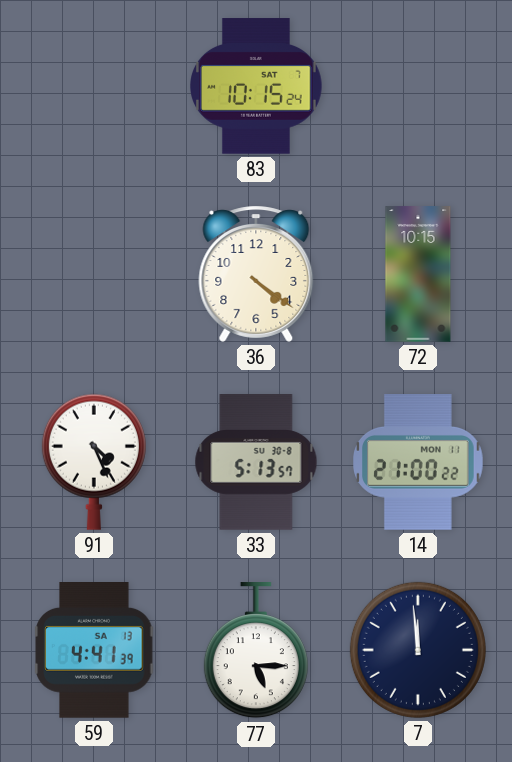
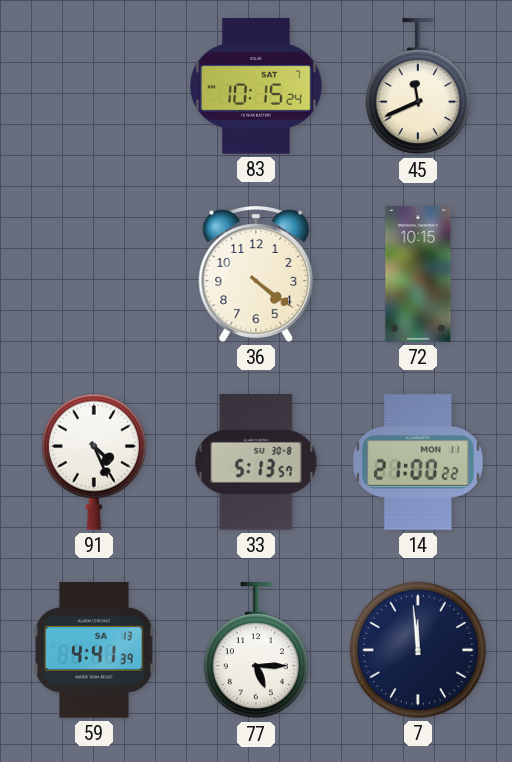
45: none -> 11:41 (418, 87)
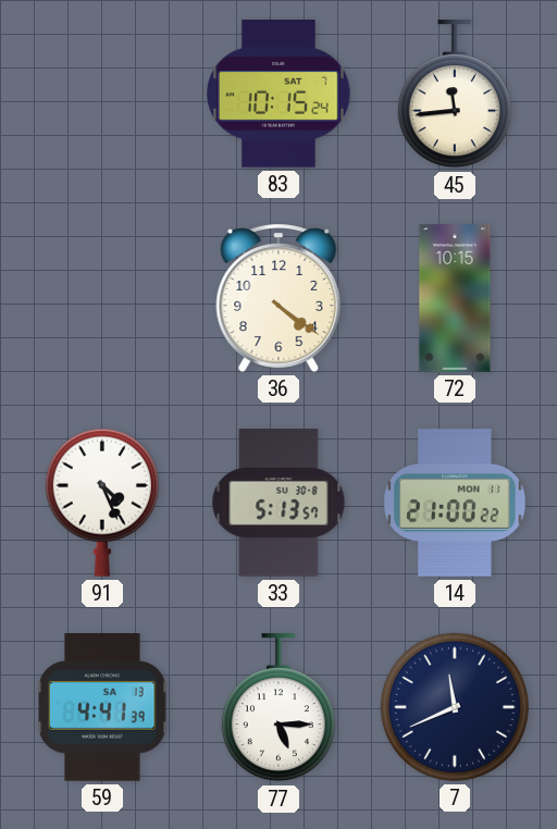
45: 11:41 -> 11:44 (455, 95)
7: 11:59 -> 11:41 (455, 707)
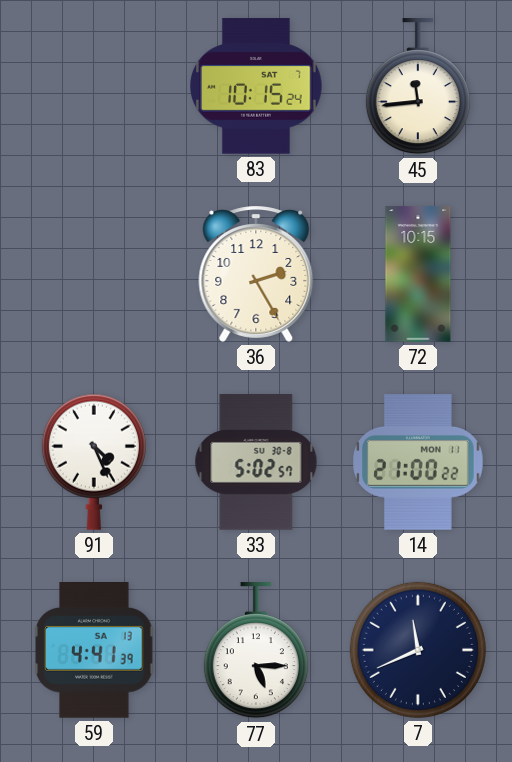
36: 4:21 -> 2:25 (256, 274)
33: 5:13 -> 5:02 (256, 462)
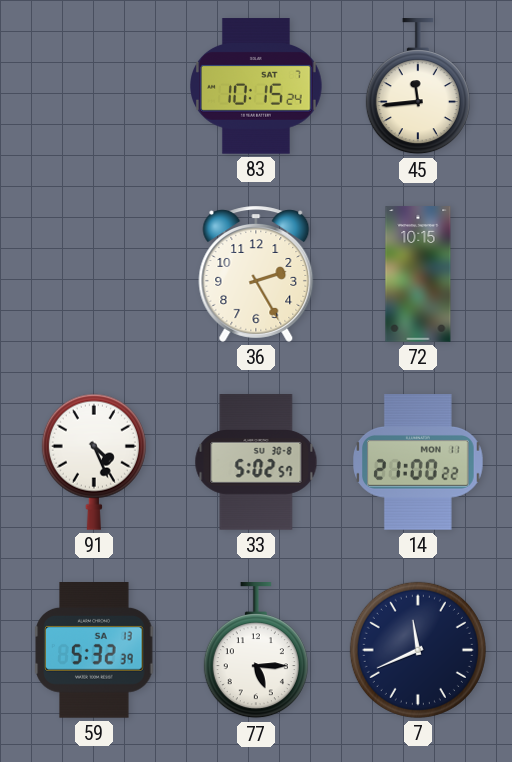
59: 4:41 -> 5:32 (94, 651)
